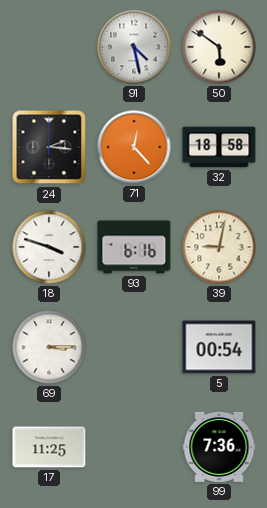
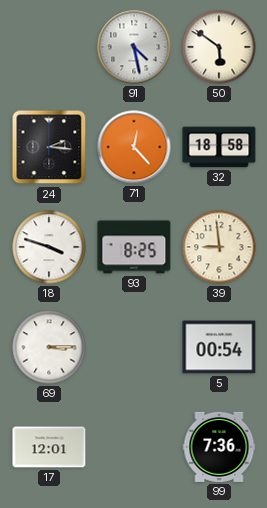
93: 6:16 -> 8:25 (134, 247)
39: 9:02 -> 8:59 (219, 247)
17: 11:25 -> 12:01 (49, 447)
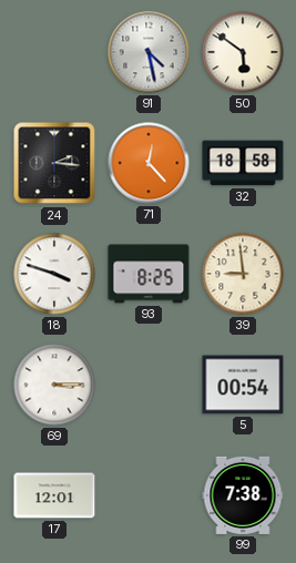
99: 7:36 -> 7:38 (243, 495)
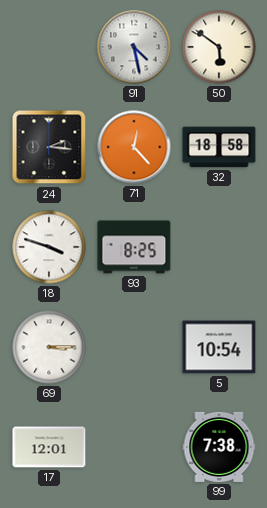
39: 8:59 -> none (243, 274)
5: 00:54 -> 10:54 (219, 347)
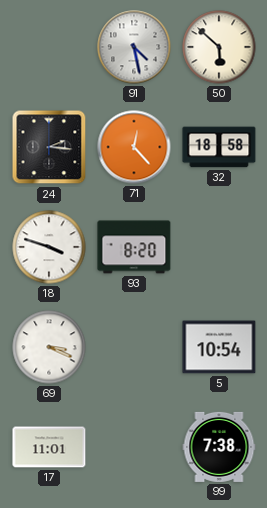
50: 5:51 -> 5:52 (219, 47)
93: 8:25 -> 8:20 (134, 247)
69: 3:15 -> 3:19 (49, 347)
17: 12:01 -> 11:01 (49, 447)
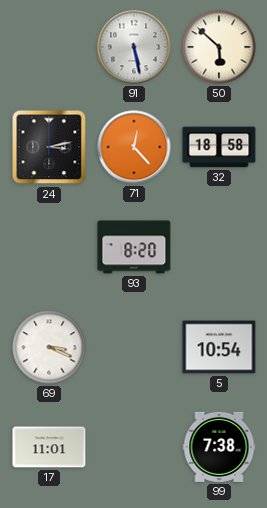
91: 4:28 -> 5:28 (134, 47)
24: 2:16 -> 3:13 (49, 147)
18: 3:48 -> none (49, 247)
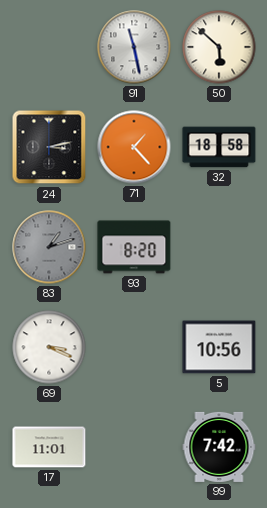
91: 5:28 -> 11:28 (134, 47)
71: 12:23 -> 1:23 (134, 147)
83: none -> 1:12 (49, 247)
5: 10:54 -> 10:56 (219, 347)
99: 7:38 -> 7:42 (219, 447)
